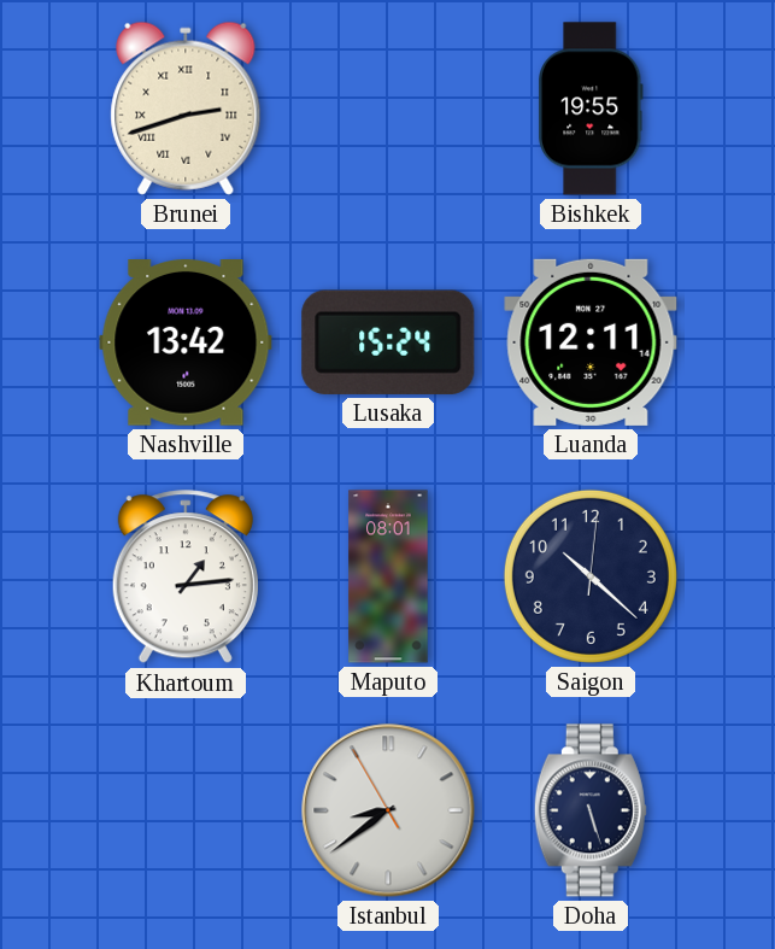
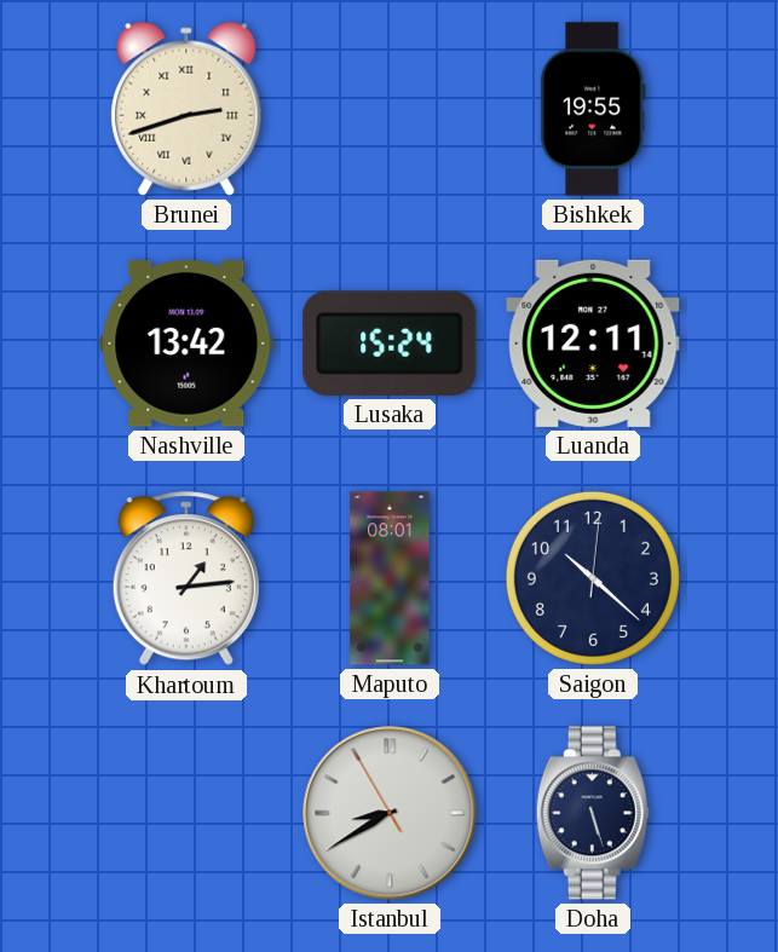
Istanbul: 8:38 -> 8:39 (390, 813)
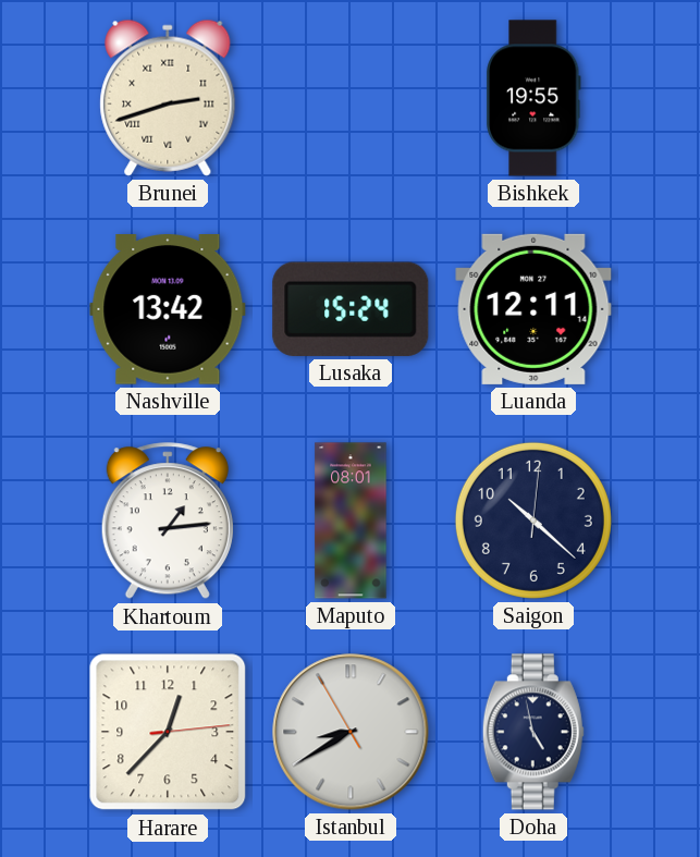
Harare: none -> 12:37 (168, 732)
Doha: 5:27 -> 4:58 (533, 732)
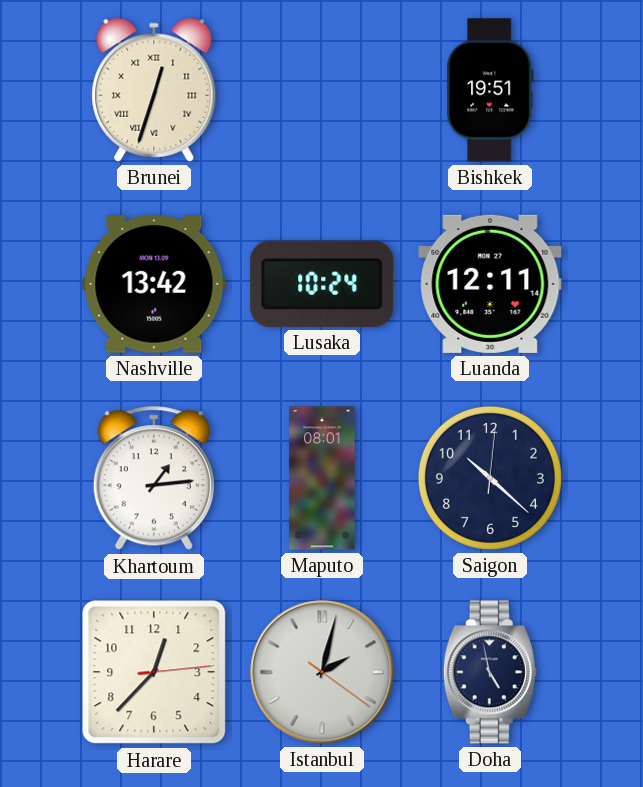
Brunei: 2:42 -> 12:33 (154, 90)
Bishkek: 19:55 -> 19:51 (490, 90)
Lusaka: 15:24 -> 10:24 (322, 284)
Istanbul: 8:39 -> 2:02 (322, 672)
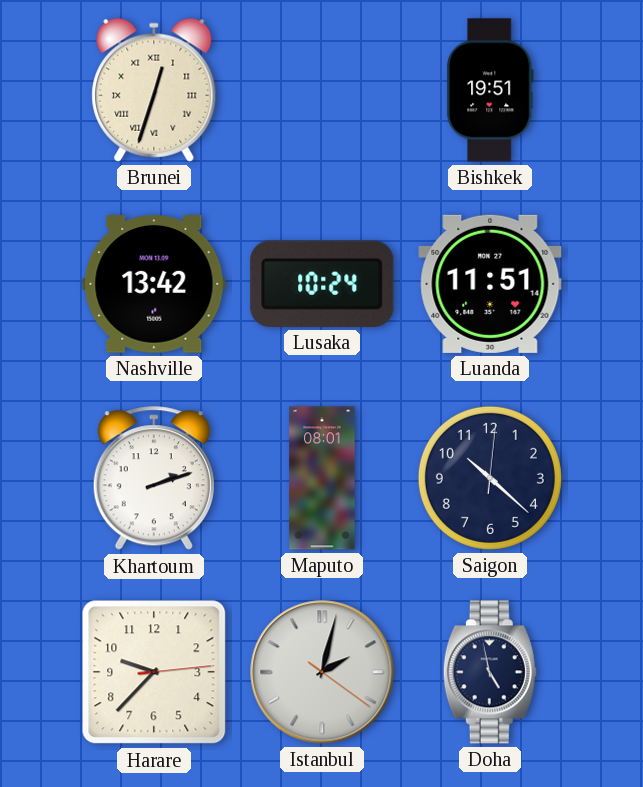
Luanda: 12:11 -> 11:51 (490, 284)
Khartoum: 1:14 -> 2:12 (154, 479)
Harare: 12:37 -> 9:37 (154, 672)
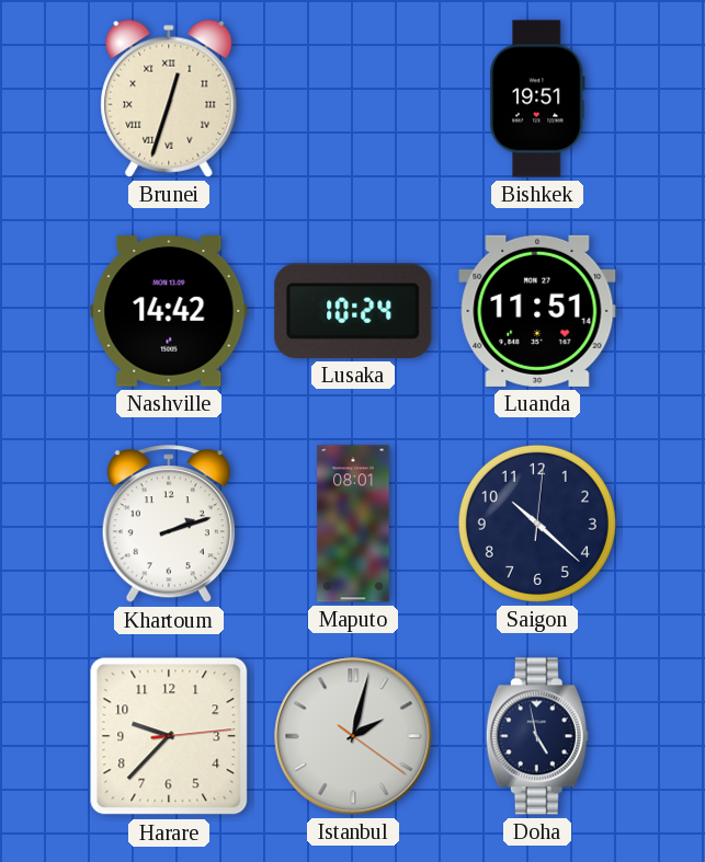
Nashville: 13:42 -> 14:42 (169, 312)
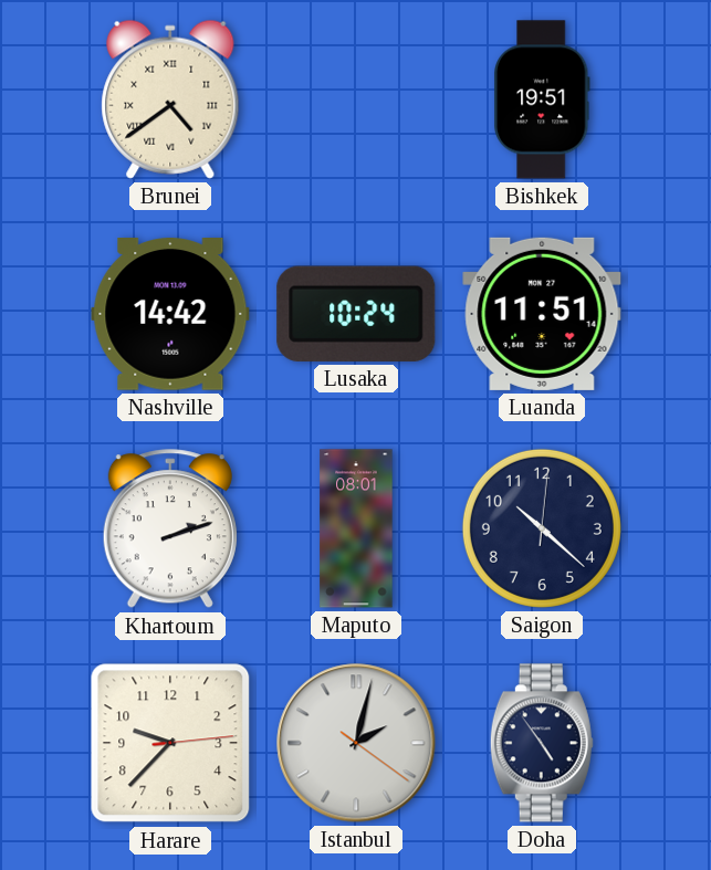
Brunei: 12:33 -> 4:39 (170, 99)
Doha: 4:58 -> 4:54 (542, 743)
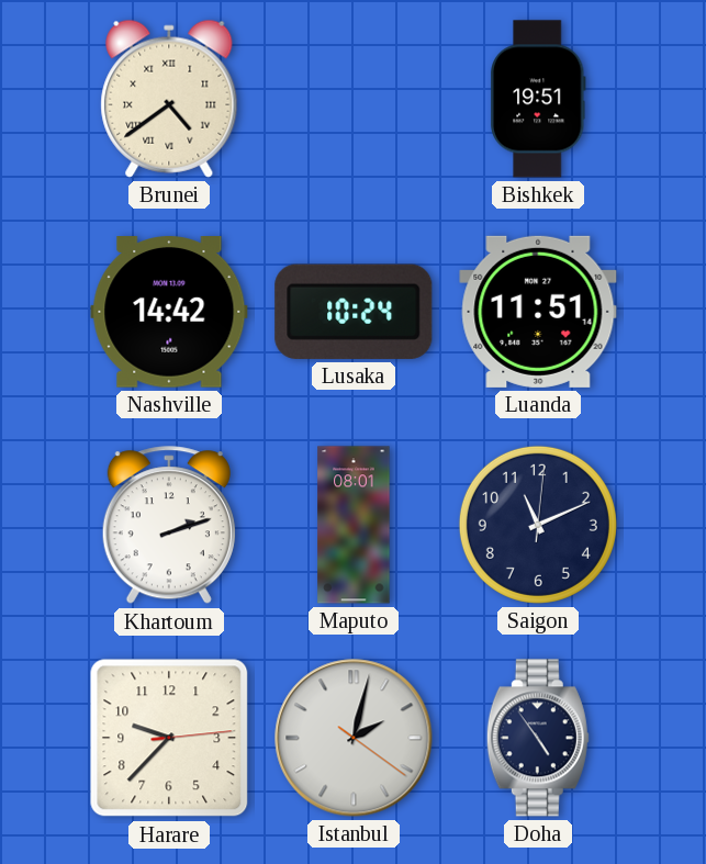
Saigon: 10:22 -> 11:11 (538, 525)
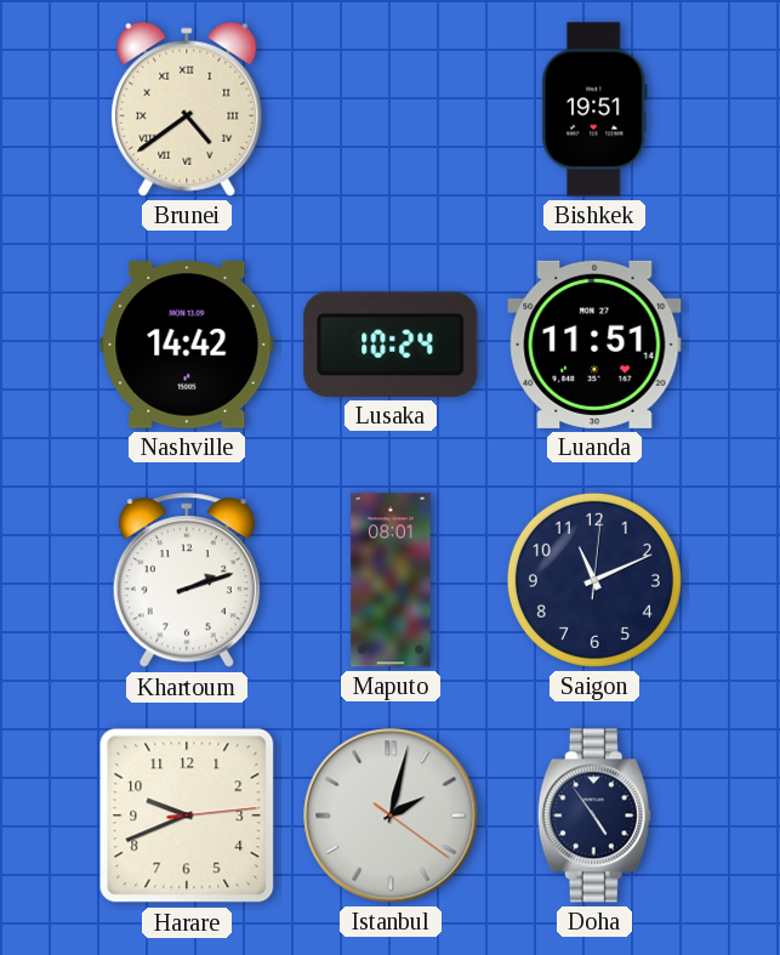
Harare: 9:37 -> 9:41 (187, 815)
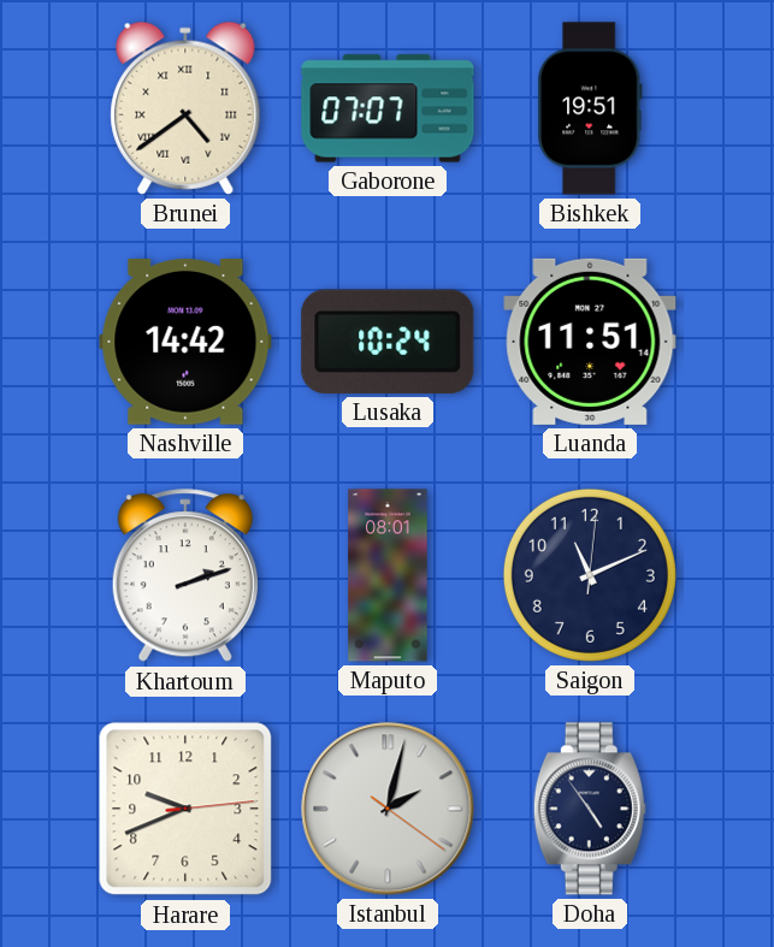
Gaborone: none -> 07:07 (388, 108)
